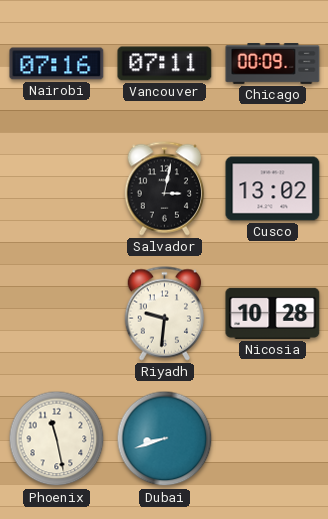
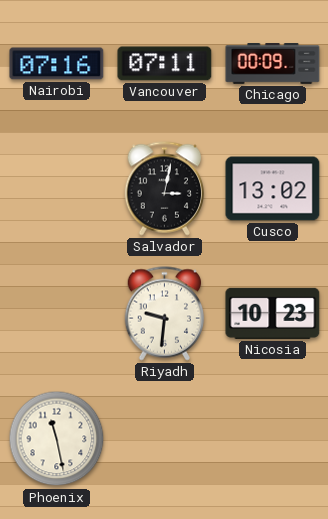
Nicosia: 10:28 -> 10:23 (273, 313)
Dubai: 8:42 -> none (165, 439)
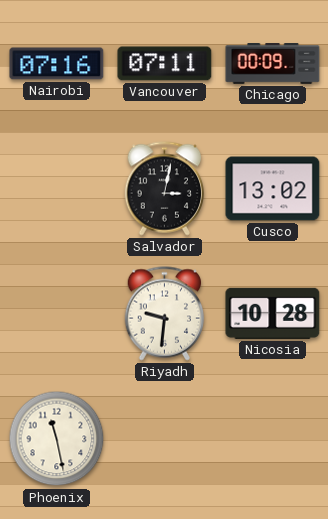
Nicosia: 10:23 -> 10:28 (273, 313)
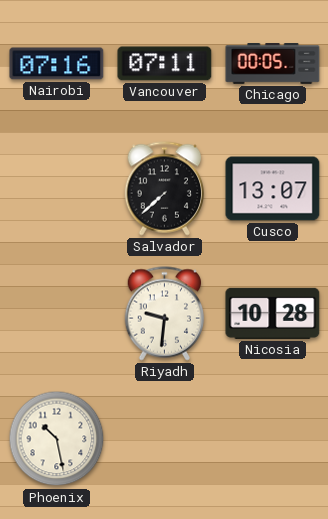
Chicago: 00:09 -> 00:05 (273, 64)
Salvador: 3:02 -> 7:38 (165, 189)
Cusco: 13:02 -> 13:07 (273, 189)
Phoenix: 11:28 -> 10:28 (57, 439)
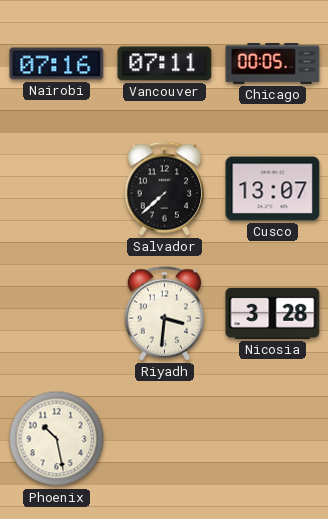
Riyadh: 9:31 -> 3:31 (165, 314)
Nicosia: 10:28 -> 3:28 (273, 313)
